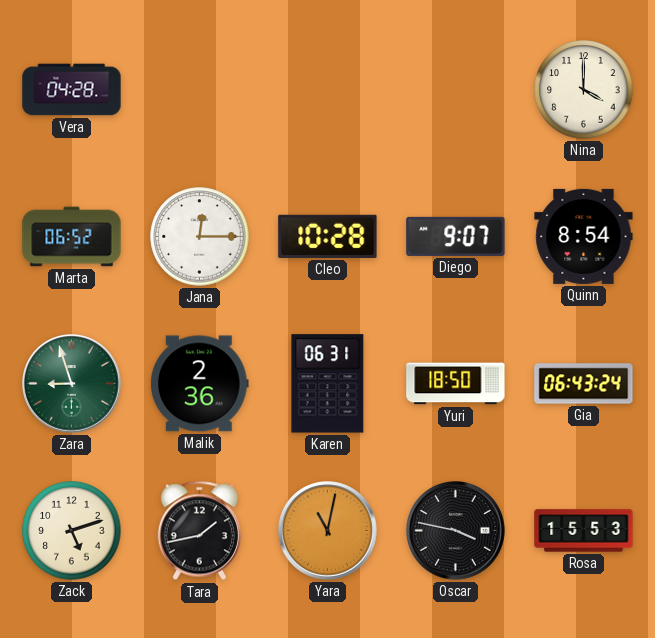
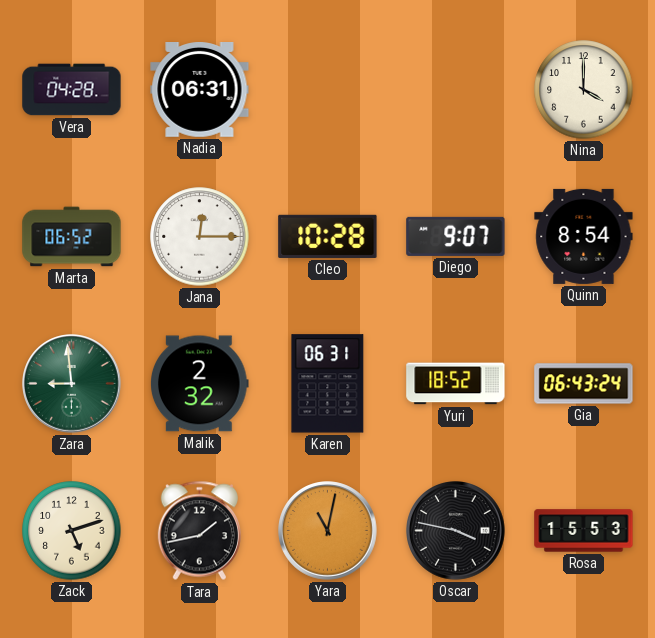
Nadia: none -> 06:31 (200, 90)
Zara: 8:57 -> 8:59 (72, 384)
Malik: 2:36 -> 2:32 (200, 384)
Yuri: 18:50 -> 18:52 (456, 384)
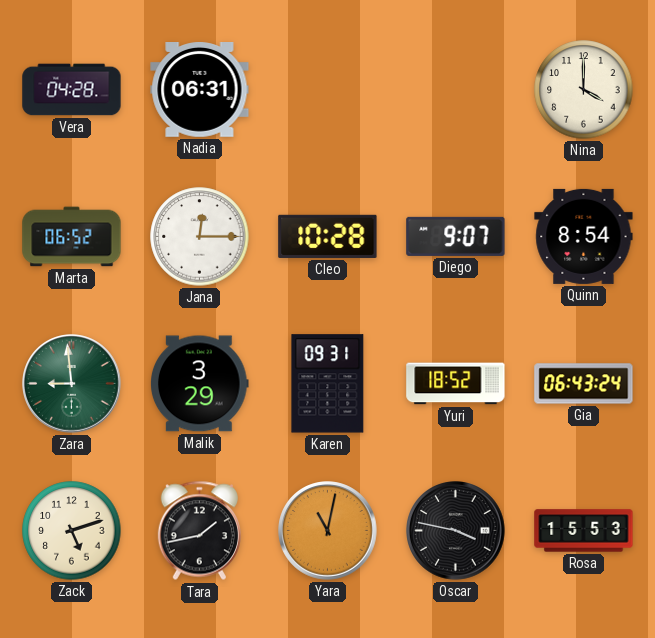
Malik: 2:32 -> 3:29 (200, 384)
Karen: 06:31 -> 09:31 (328, 384)
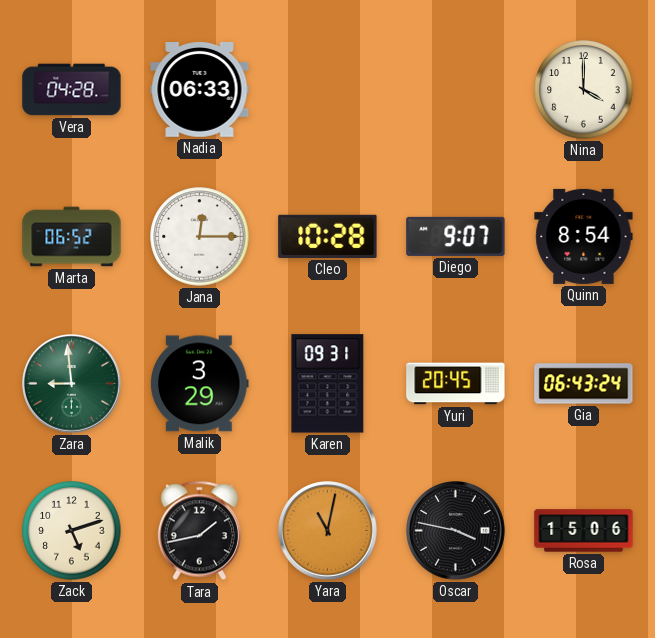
Nadia: 06:31 -> 06:33 (200, 90)
Yuri: 18:52 -> 20:45 (456, 384)
Rosa: 15:53 -> 15:06 (584, 531)
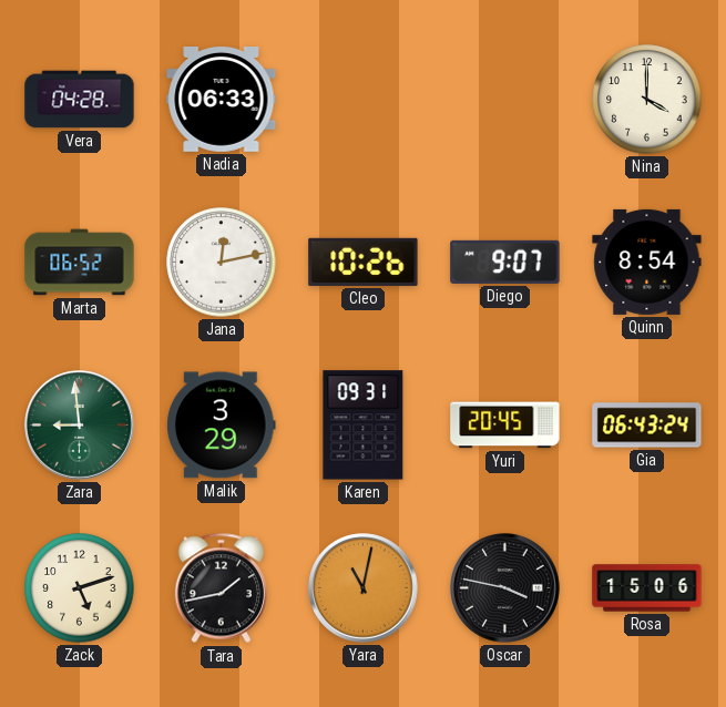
Jana: 12:15 -> 12:13 (222, 263)
Cleo: 10:28 -> 10:26 (364, 262)
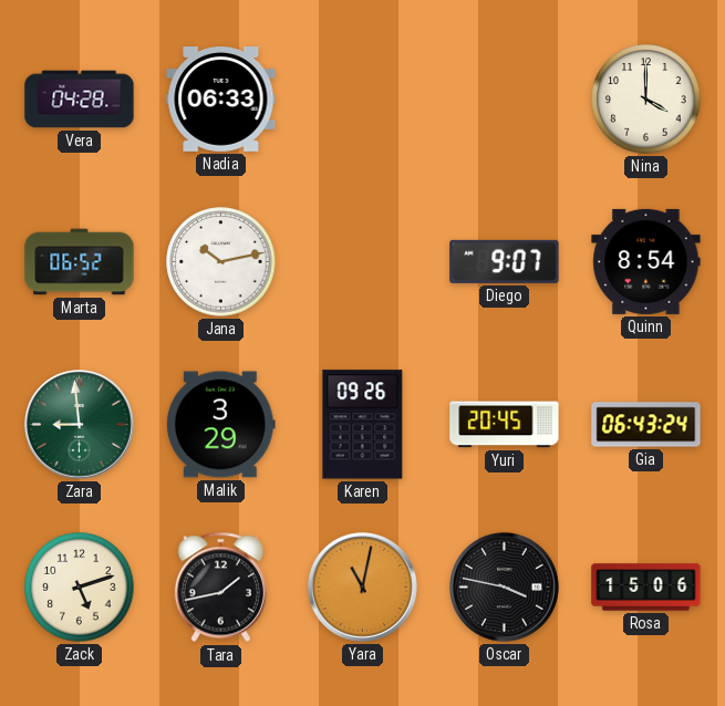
Jana: 12:13 -> 10:13 (221, 262)
Cleo: 10:26 -> none (364, 262)
Karen: 09:31 -> 09:26 (363, 425)
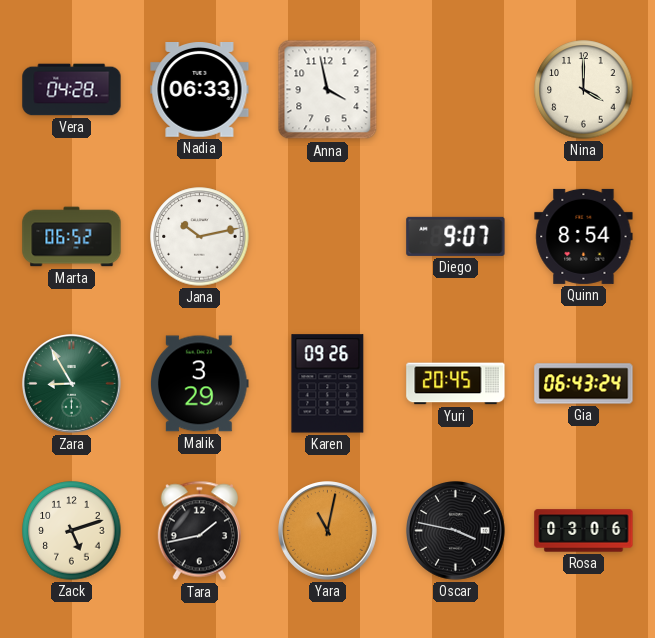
Anna: none -> 3:58 (328, 90)
Zara: 8:59 -> 8:55 (72, 384)
Rosa: 15:06 -> 03:06 (584, 531)
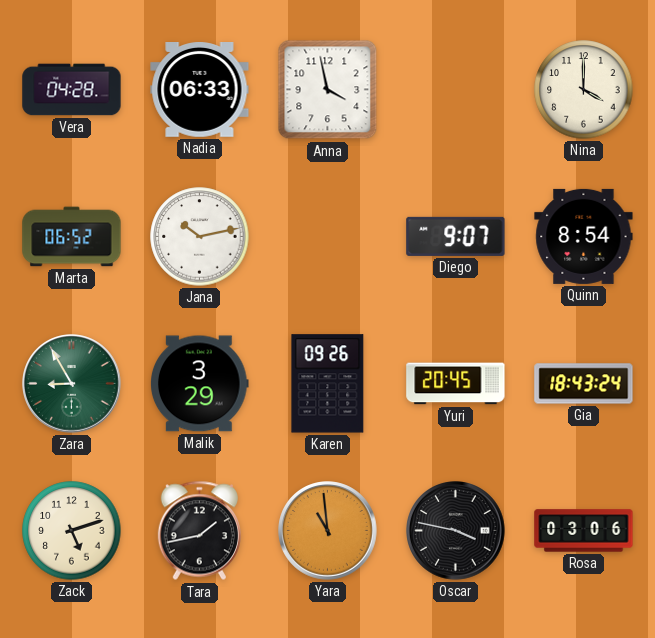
Gia: 06:43 -> 18:43 (584, 384)
Yara: 11:02 -> 10:59 (328, 531)
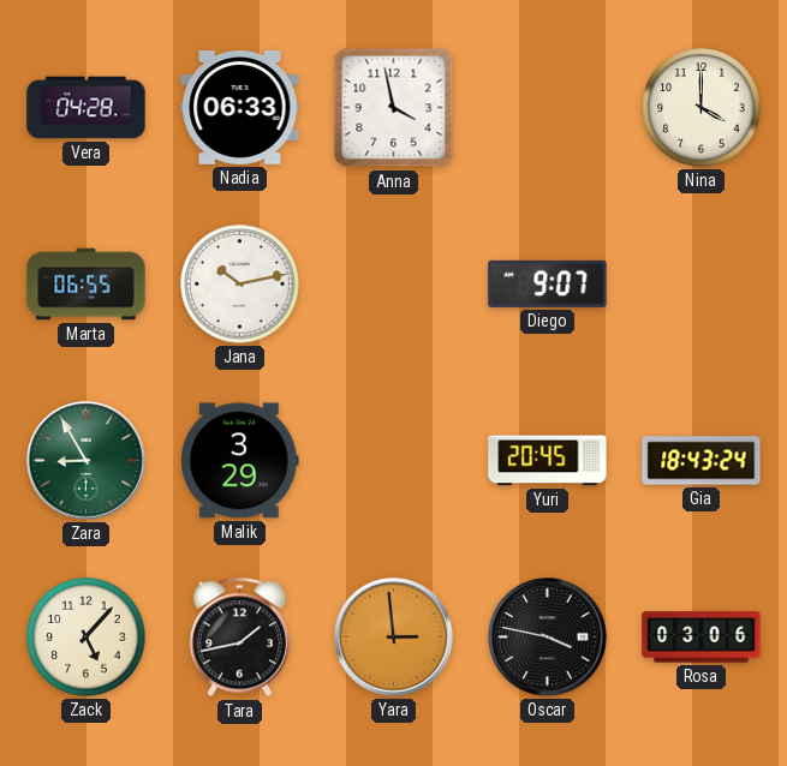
Marta: 06:52 -> 06:55 (87, 285)
Quinn: 8:54 -> none (584, 236)
Karen: 09:26 -> none (328, 384)
Zack: 5:12 -> 5:07 (87, 638)
Yara: 10:59 -> 2:59 (394, 638)
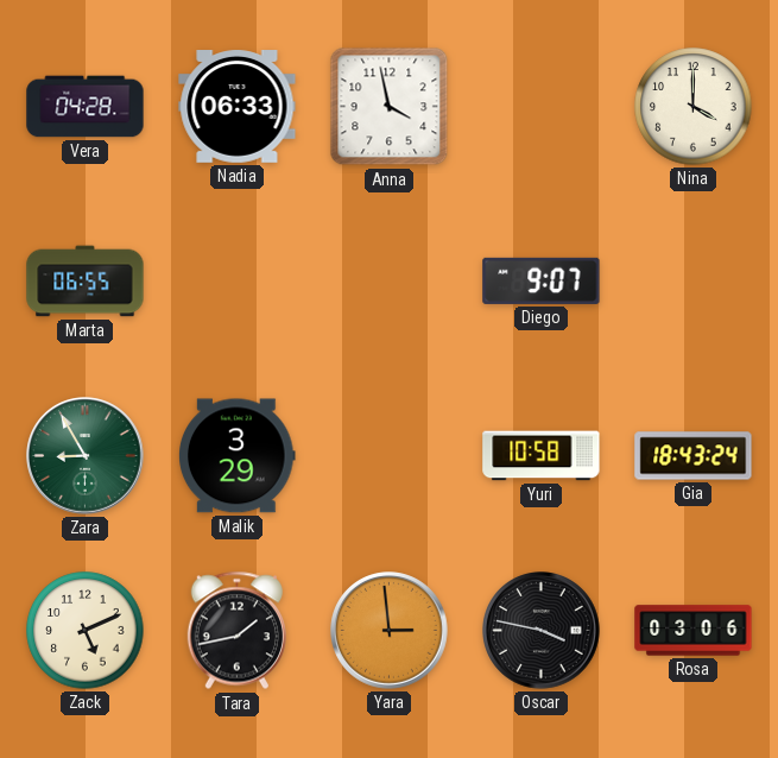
Jana: 10:13 -> none (240, 285)
Yuri: 20:45 -> 10:58 (542, 456)
Zack: 5:07 -> 5:11 (86, 631)
